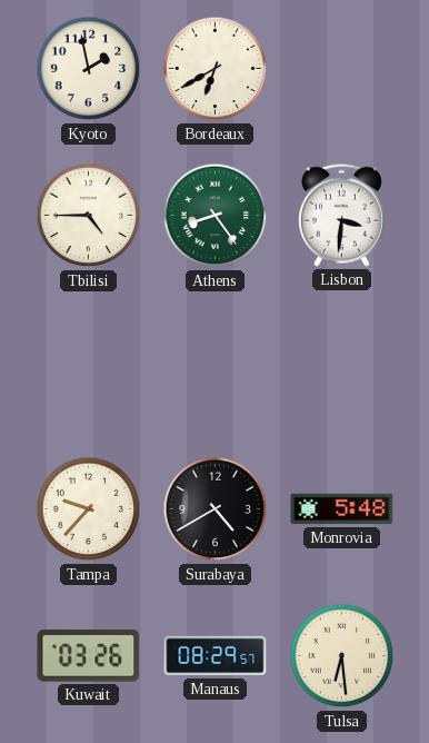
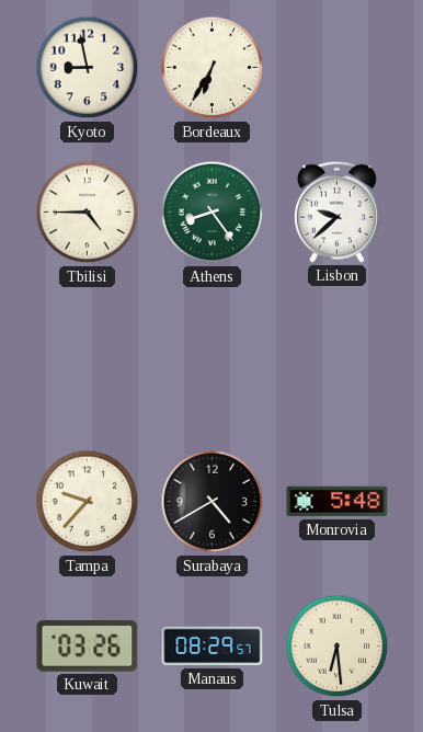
Kyoto: 1:58 -> 8:58 (88, 68)
Bordeaux: 6:40 -> 6:35 (213, 68)
Lisbon: 3:31 -> 9:38 (336, 211)
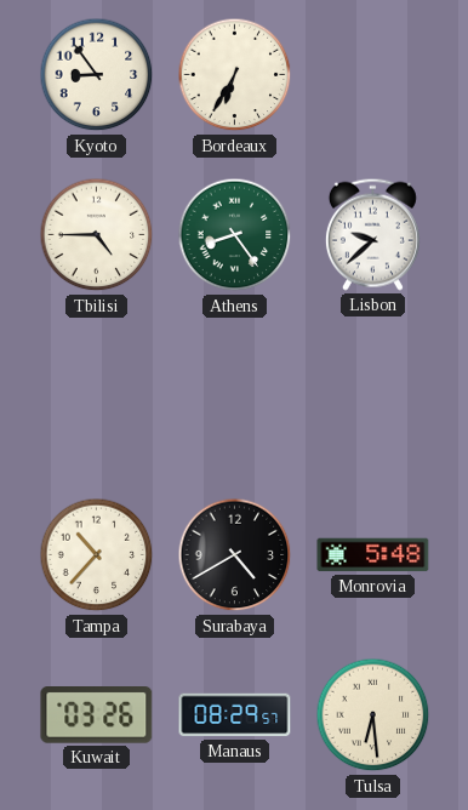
Kyoto: 8:58 -> 8:54 (97, 75)
Tampa: 9:37 -> 10:37 (97, 555)
